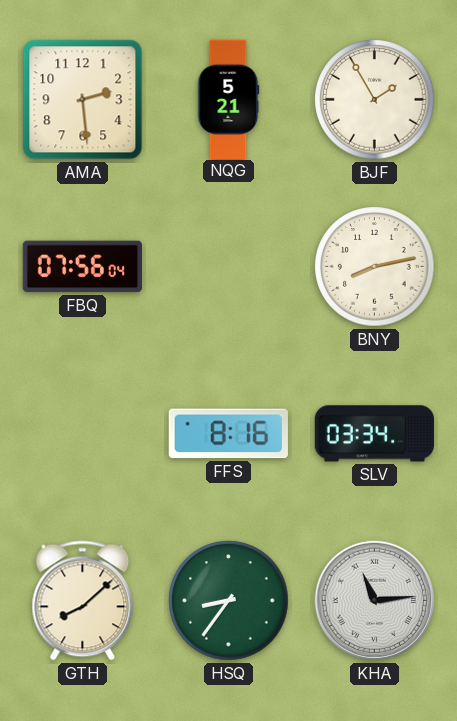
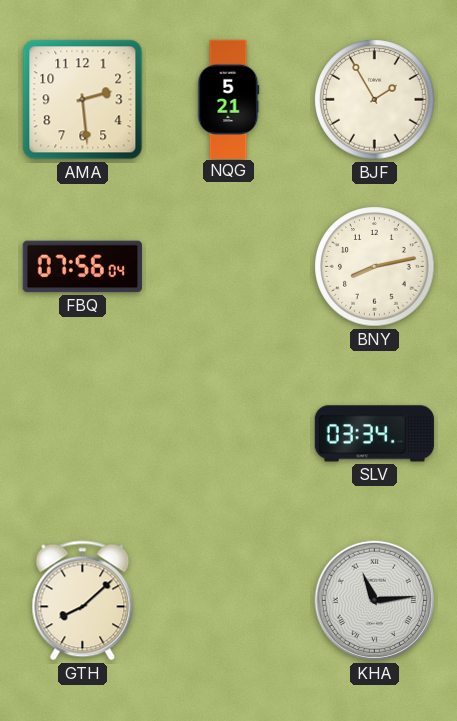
FFS: 8:16 -> none (228, 434)
HSQ: 8:36 -> none (229, 601)
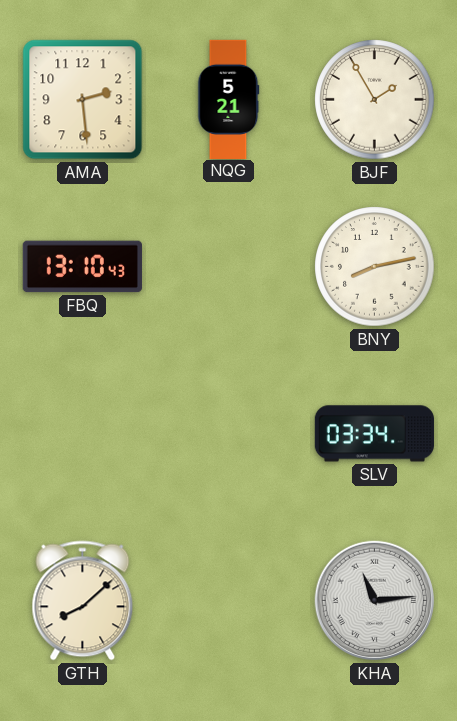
FBQ: 07:56 -> 13:10 (82, 267)
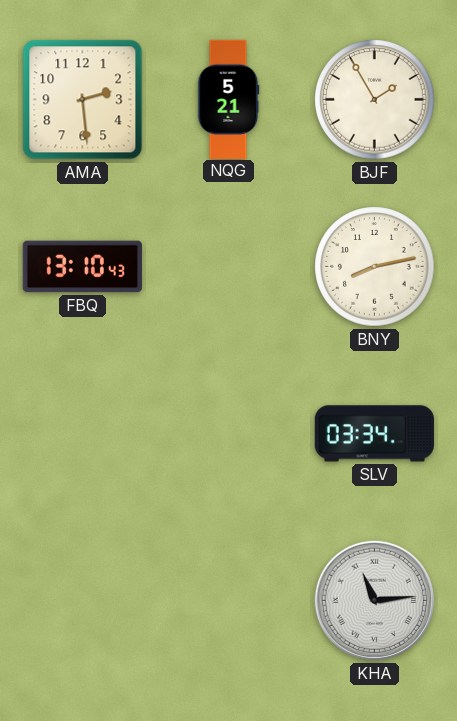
GTH: 8:08 -> none (83, 601)
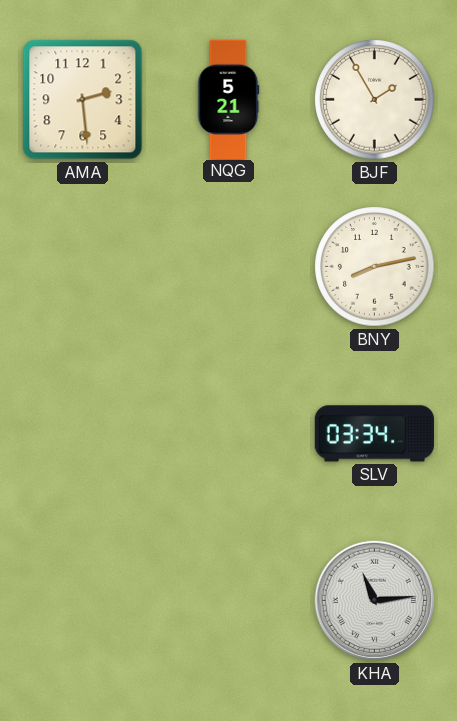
FBQ: 13:10 -> none (82, 267)
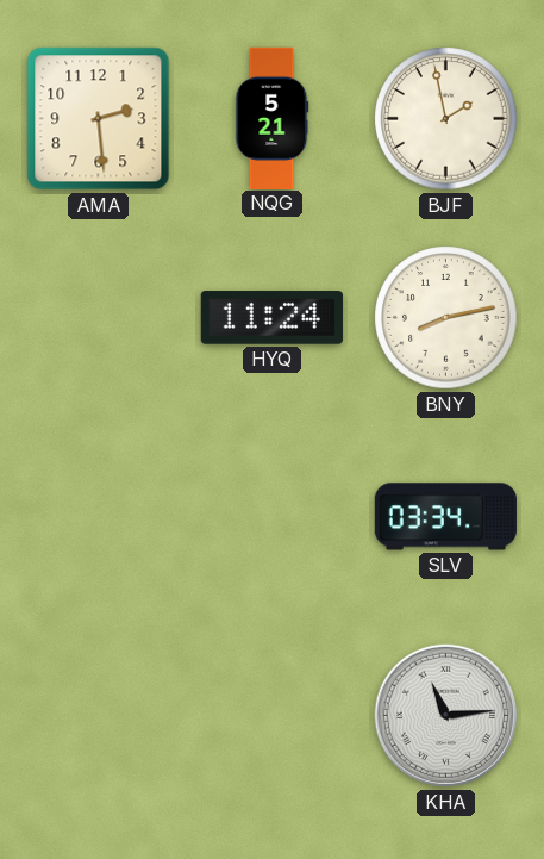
BJF: 1:55 -> 1:58 (446, 119)
HYQ: none -> 11:24 (271, 318)
